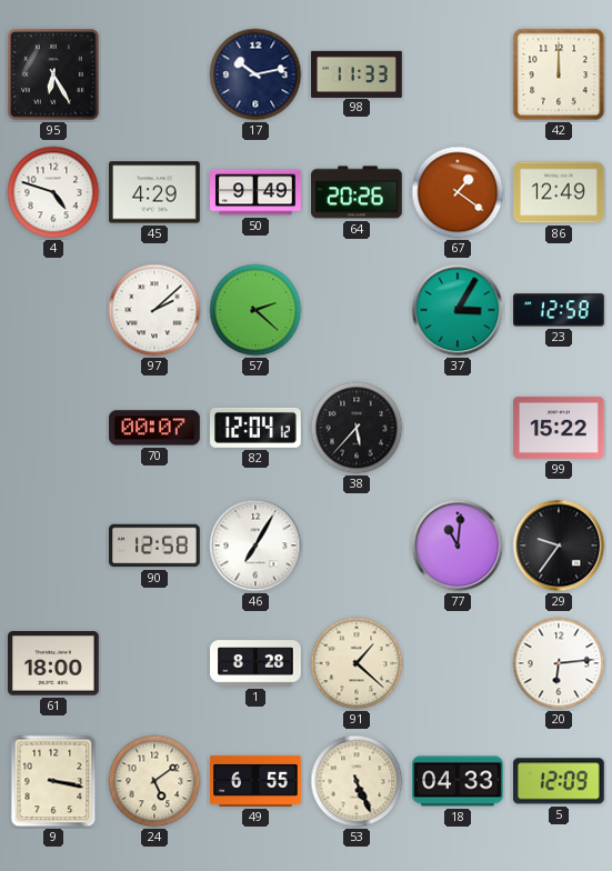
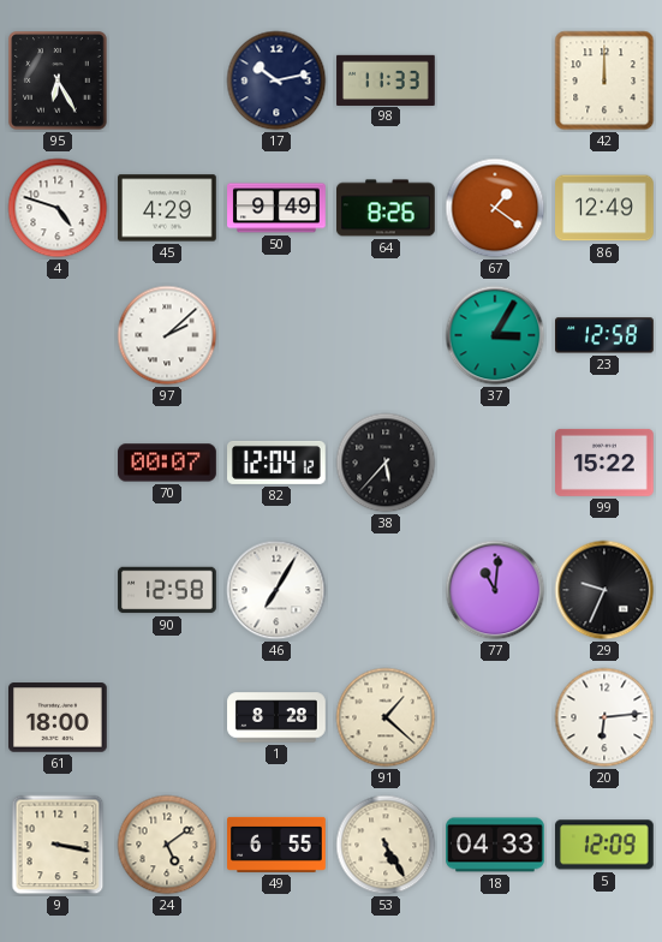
64: 20:26 -> 8:26 (387, 208)
57: 2:22 -> none (255, 310)
29: 9:36 -> 9:34 (604, 590)
53: 5:26 -> 5:25 (386, 845)
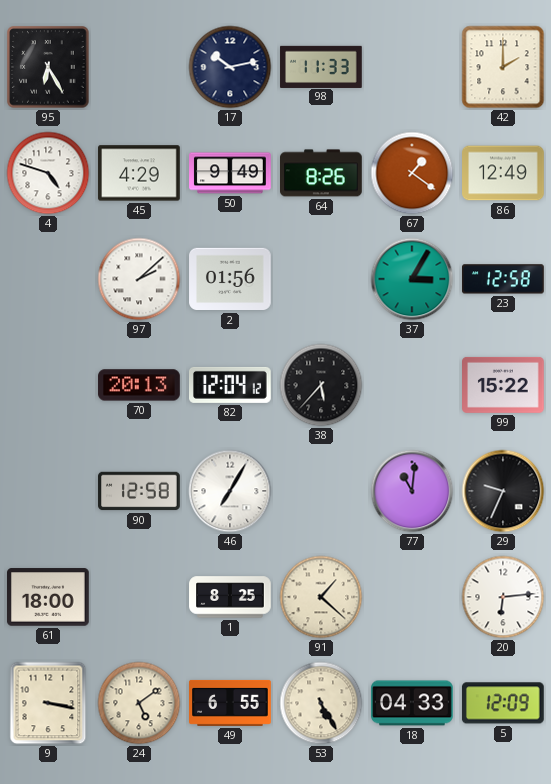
42: 12:00 -> 2:00 (503, 67)
2: none -> 01:56 (230, 279)
70: 00:07 -> 20:13 (139, 385)
1: 8:28 -> 8:25 (230, 597)
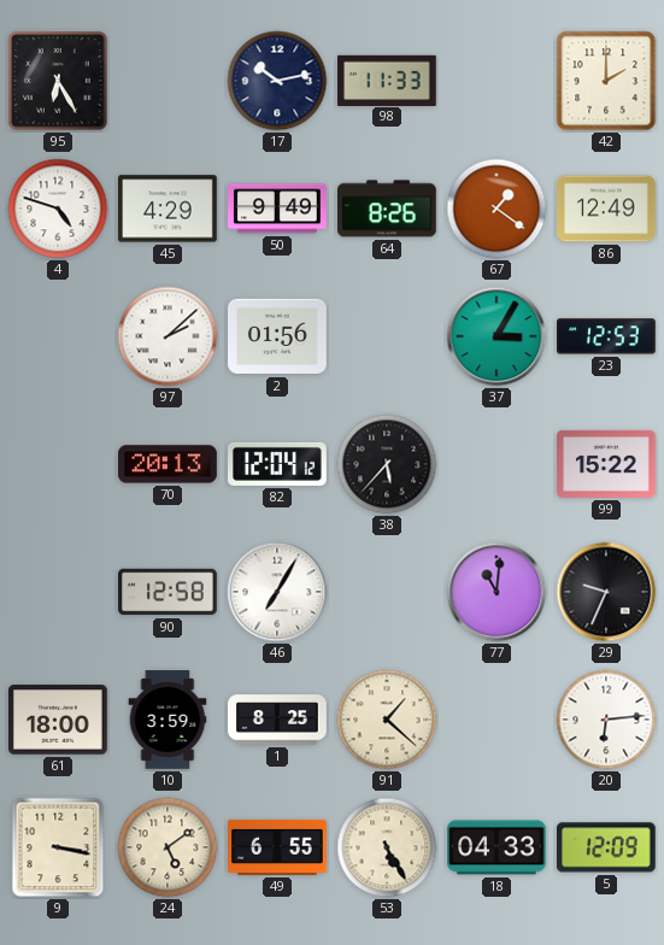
23: 12:58 -> 12:53 (607, 336)
10: none -> 3:59 (168, 720)
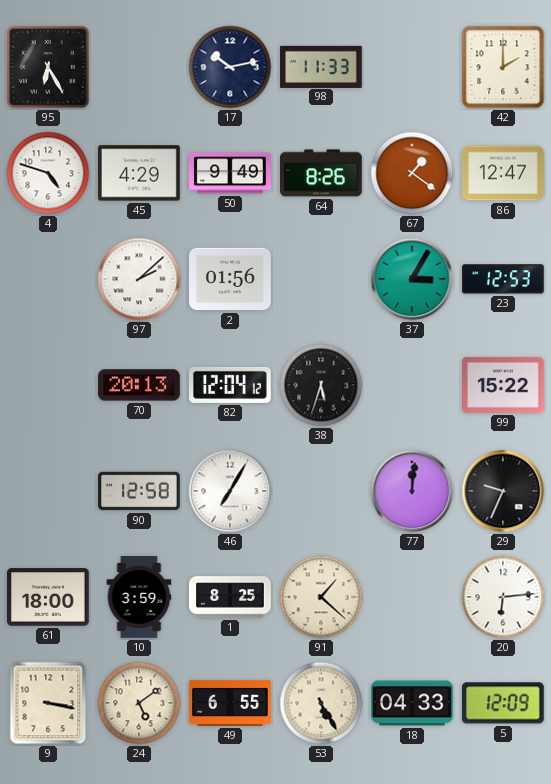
86: 12:49 -> 12:47 (503, 173)
38: 5:37 -> 5:33 (321, 385)
77: 11:01 -> 12:01 (412, 491)
